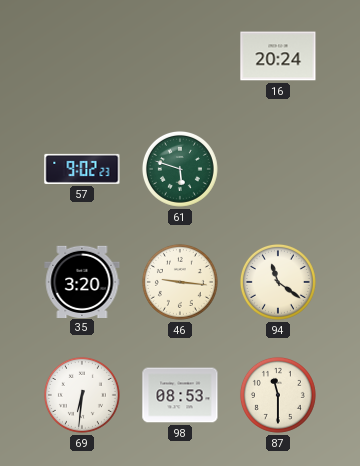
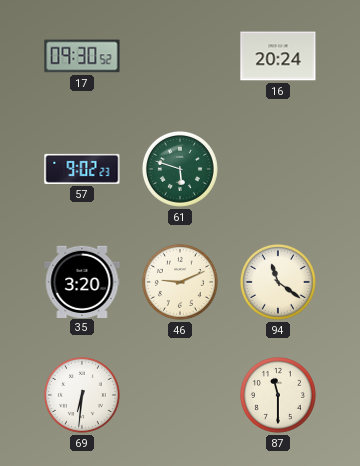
17: none -> 09:30 (82, 56)
46: 9:16 -> 9:11 (180, 282)
98: 08:53 -> none (180, 395)
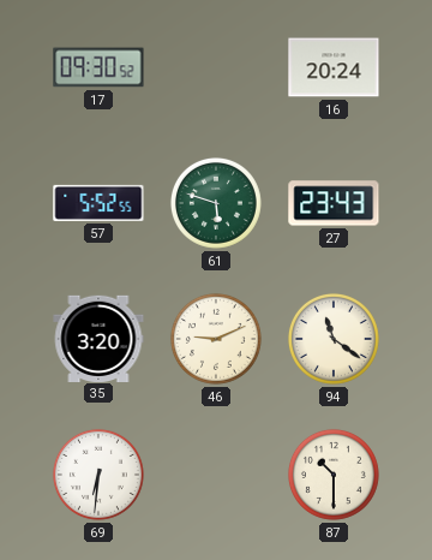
57: 9:02 -> 5:52 (98, 203)
27: none -> 23:43 (334, 203)
87: 11:30 -> 10:30 (334, 475)
